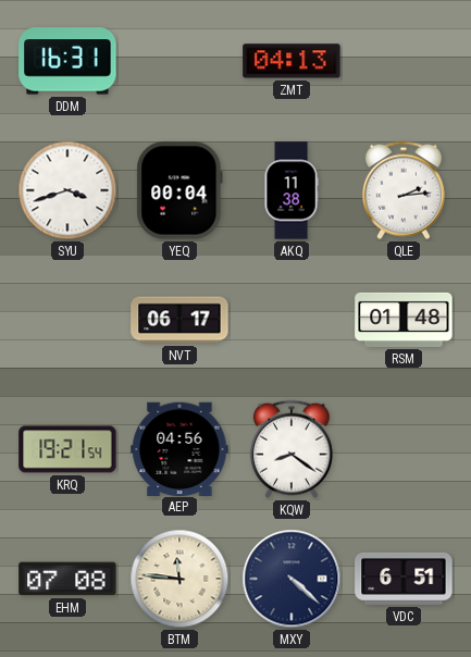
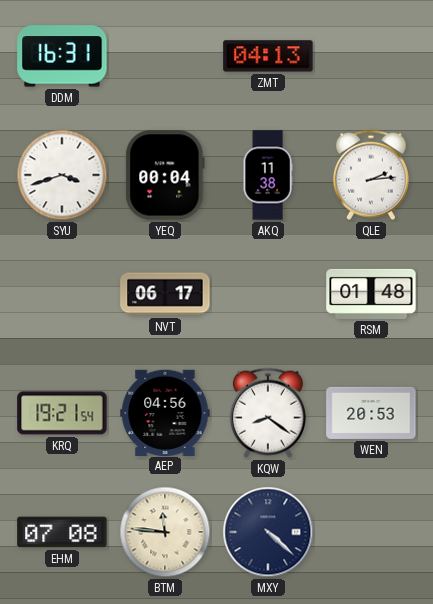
WEN: none -> 20:53 (371, 413)
VDC: 6:51 -> none (404, 579)
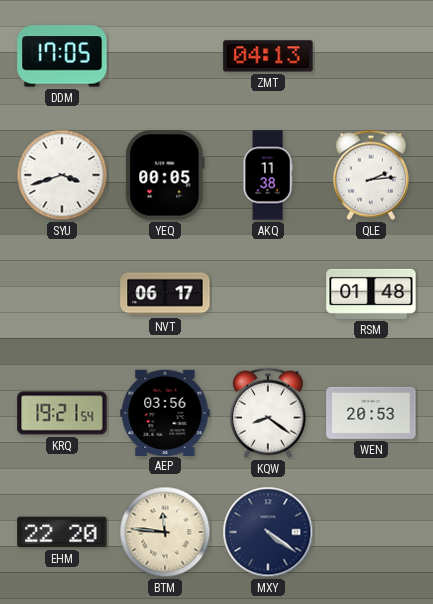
DDM: 16:31 -> 17:05 (62, 56)
YEQ: 00:04 -> 00:05 (165, 175)
AEP: 04:56 -> 03:56 (165, 412)
EHM: 07:08 -> 22:20 (62, 532)
MXY: 4:22 -> 4:21 (268, 532)
